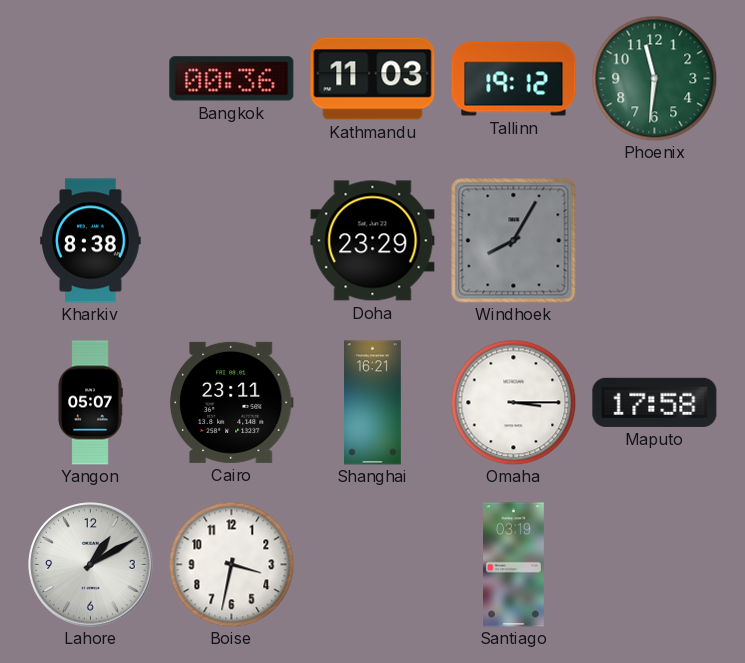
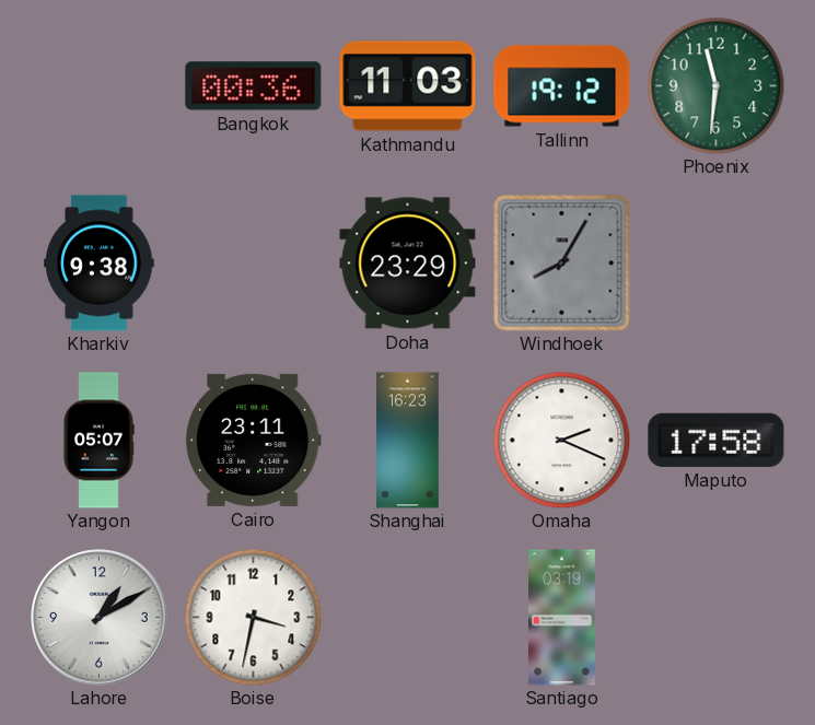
Kharkiv: 8:38 -> 9:38 (100, 264)
Shanghai: 16:21 -> 16:23 (408, 441)
Omaha: 3:15 -> 2:19 (561, 440)
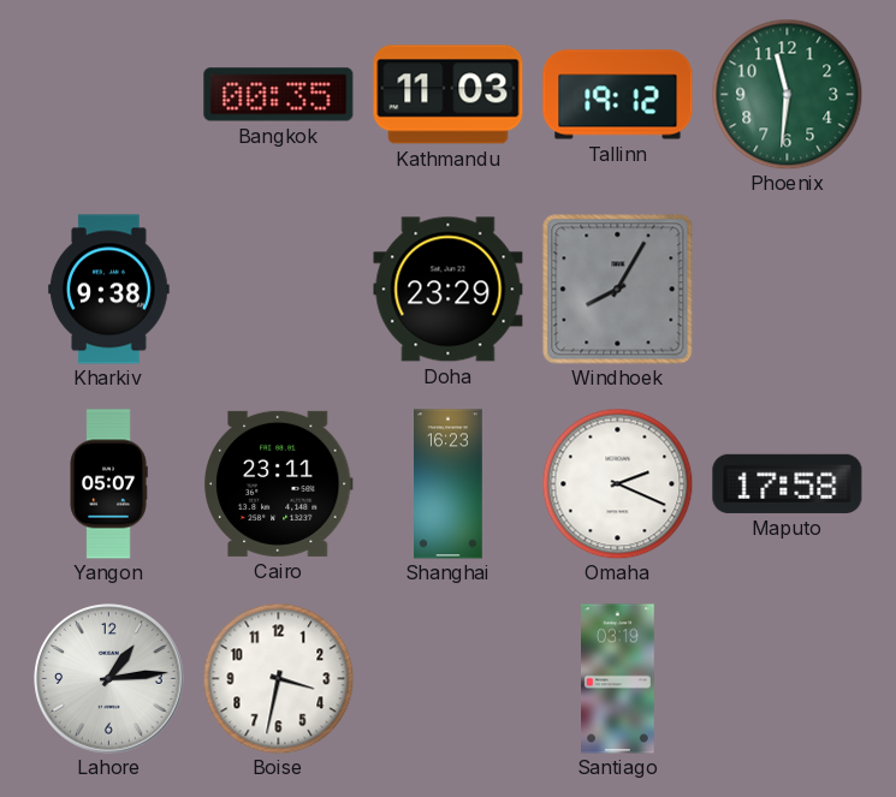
Bangkok: 00:36 -> 00:35 (279, 95)
Lahore: 1:10 -> 1:14 (109, 679)
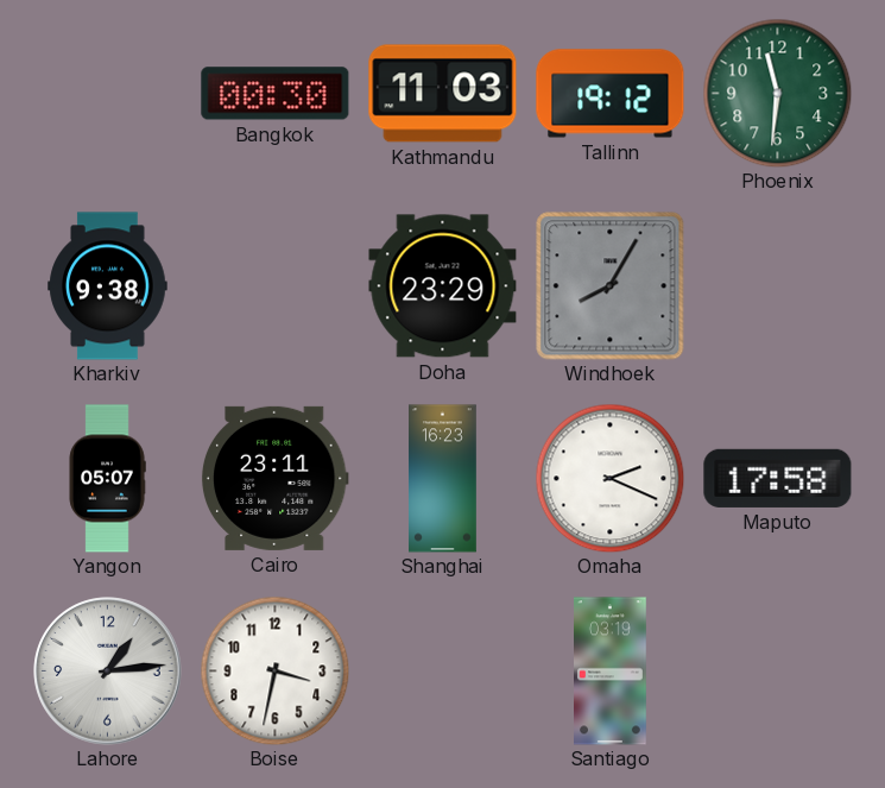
Bangkok: 00:35 -> 00:30 (276, 94)
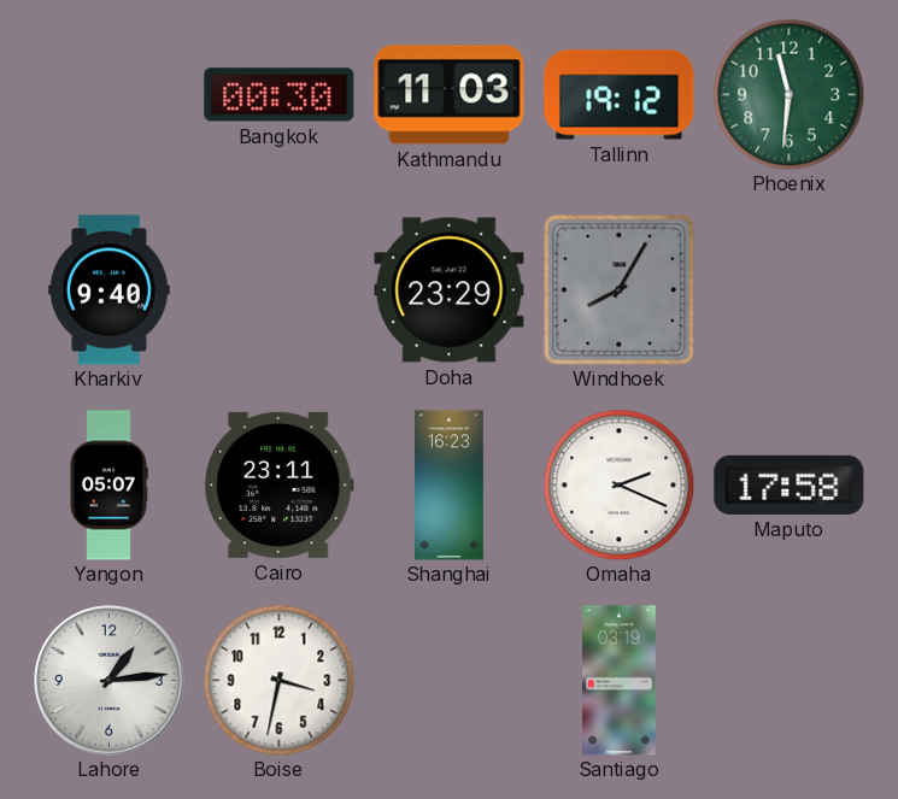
Kharkiv: 9:38 -> 9:40 (110, 290)
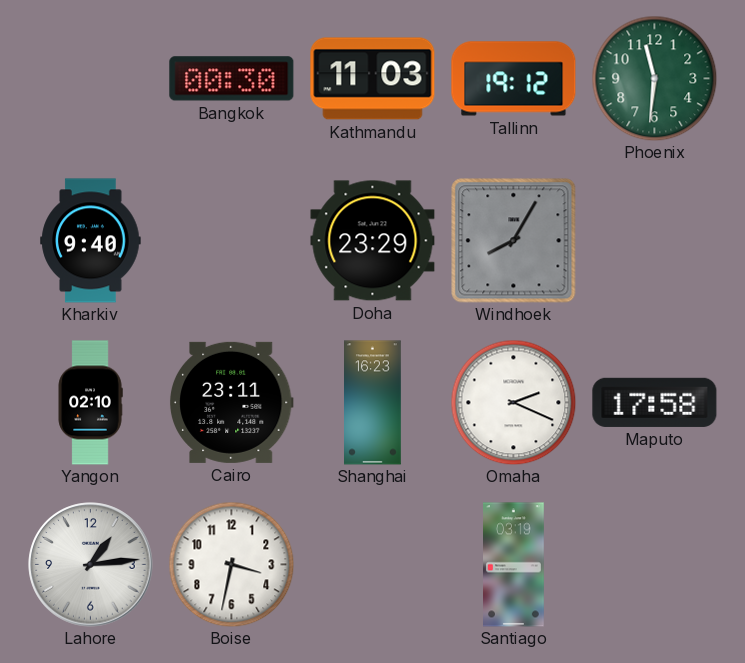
Yangon: 05:07 -> 02:10 (90, 403)
